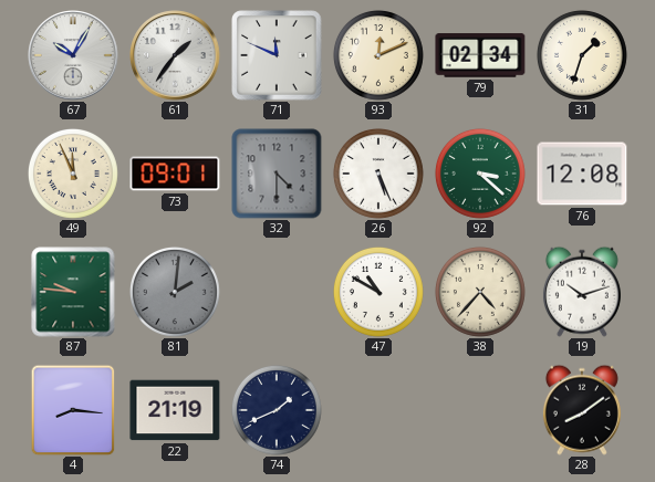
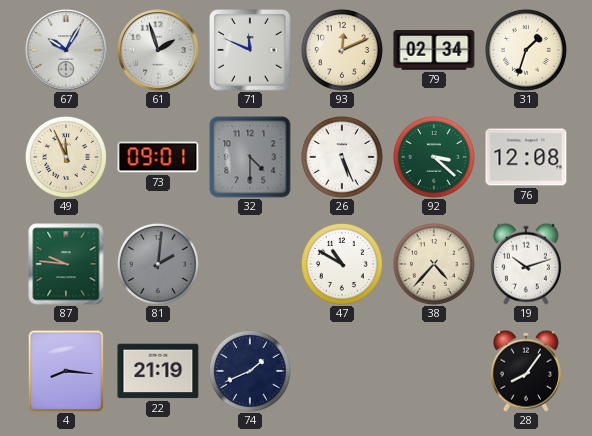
61: 1:36 -> 1:57 (158, 50)
28: 8:09 -> 8:06 (526, 371)
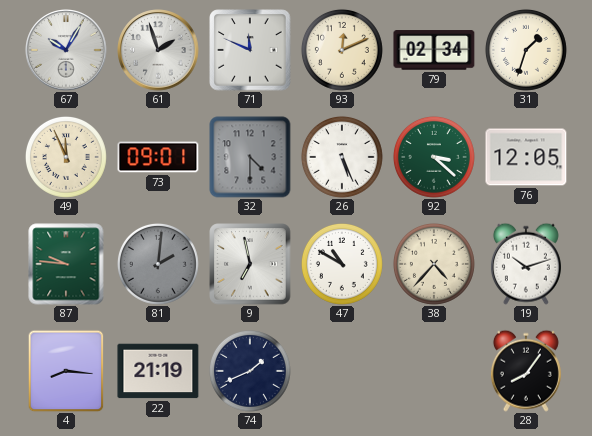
76: 12:08 -> 12:05 (526, 157)
9: none -> 6:58 (250, 264)
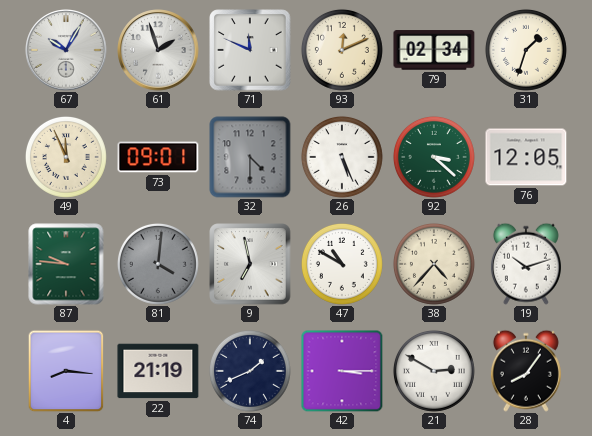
81: 2:01 -> 4:01 (158, 264)
42: none -> 3:15 (342, 371)
21: none -> 2:50 (434, 371)
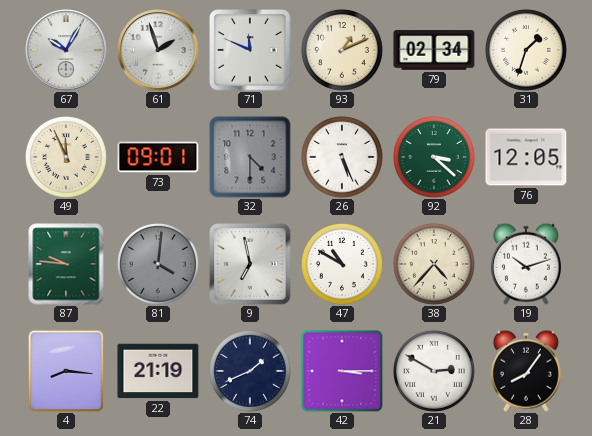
93: 12:11 -> 1:11 (342, 50)
